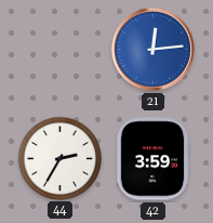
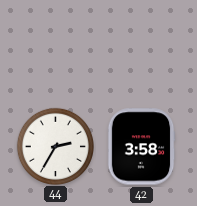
21: 12:14 -> none (154, 50)
42: 3:59 -> 3:58 (141, 147)
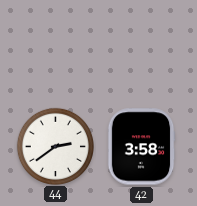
44: 2:35 -> 2:39 (55, 146)
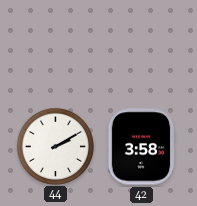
44: 2:39 -> 2:10 (55, 146)
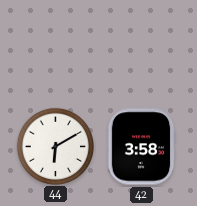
44: 2:10 -> 6:10 (55, 146)
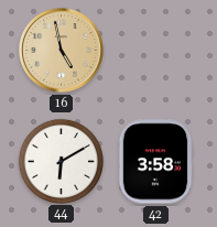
16: none -> 4:58 (62, 51)
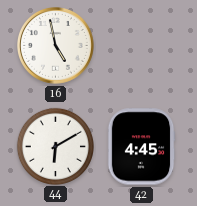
16 dial: champagne -> white (56, 46)
42: 3:58 -> 4:45 (141, 147)
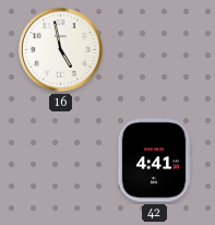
44: 6:10 -> none (55, 146)
42: 4:45 -> 4:41 (154, 161)
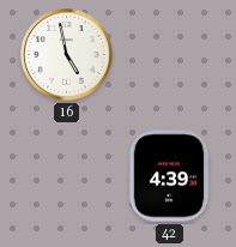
42: 4:41 -> 4:39 (169, 176)
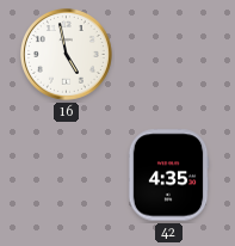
42: 4:39 -> 4:35 (168, 176)
